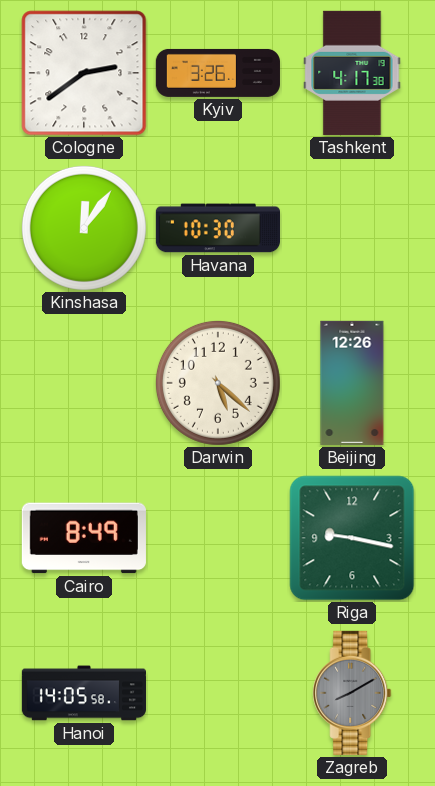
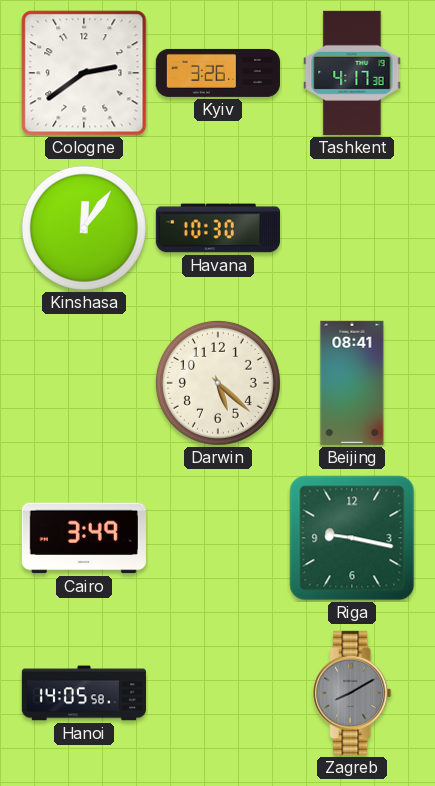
Beijing: 12:26 -> 08:41 (352, 383)
Cairo: 8:49 -> 3:49 (84, 538)
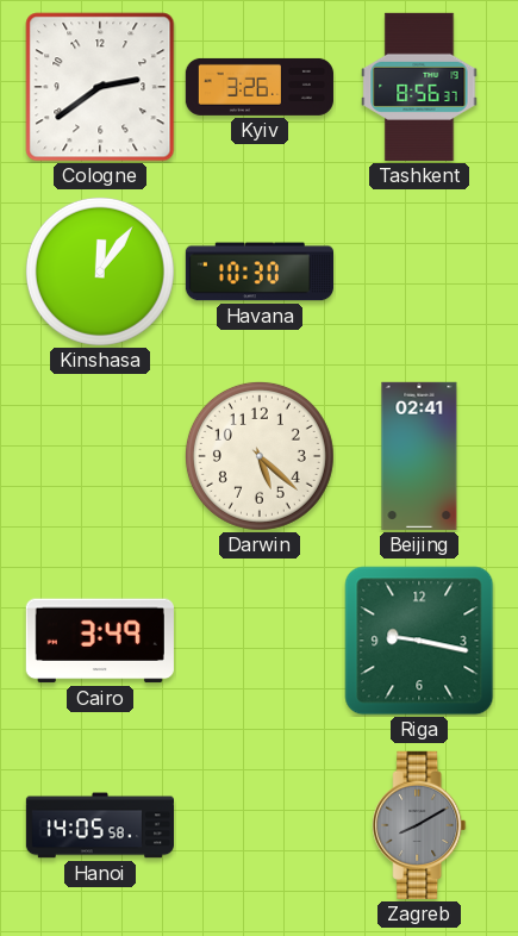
Tashkent: 4:17 -> 8:56 (419, 87)
Beijing: 08:41 -> 02:41 (419, 456)
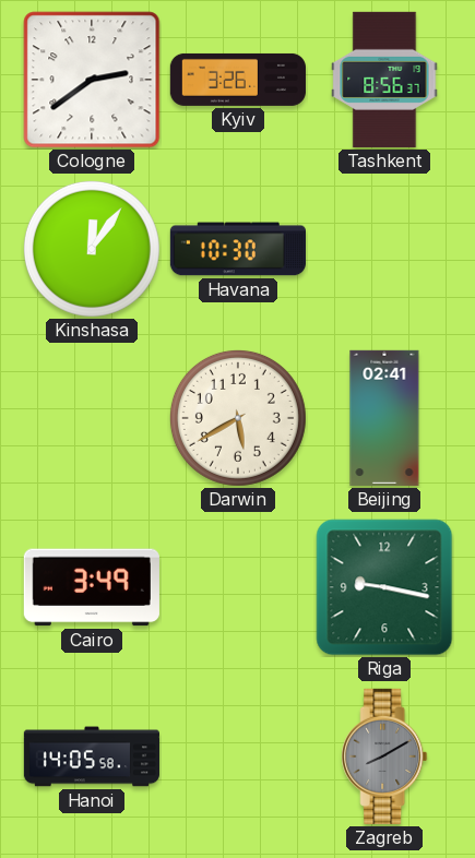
Darwin: 5:22 -> 5:40 (238, 418)
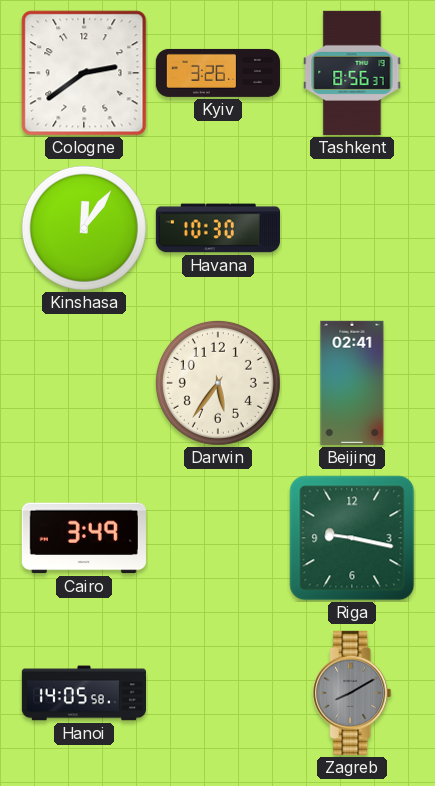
Darwin: 5:40 -> 5:36 (218, 383)
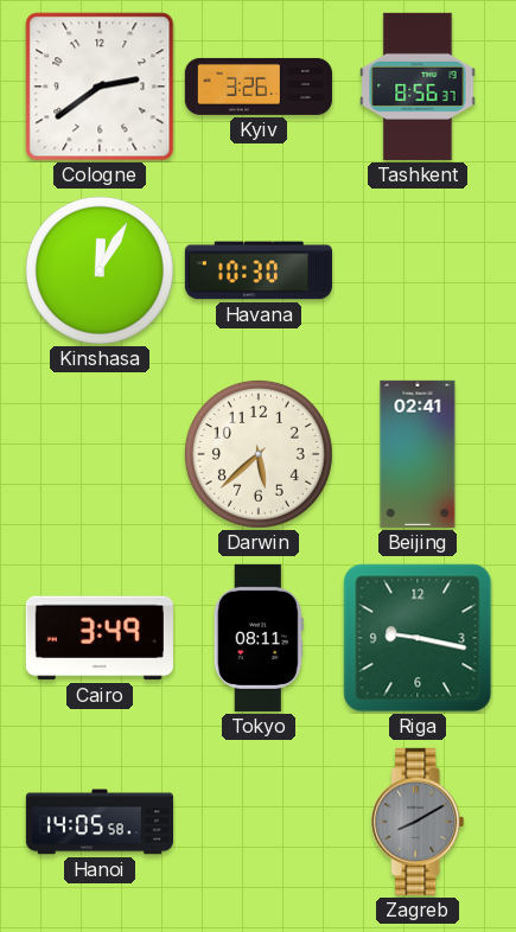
Kinshasa: 12:06 -> 12:05 (100, 270)
Darwin: 5:36 -> 5:38 (259, 454)
Tokyo: none -> 08:11 (259, 638)
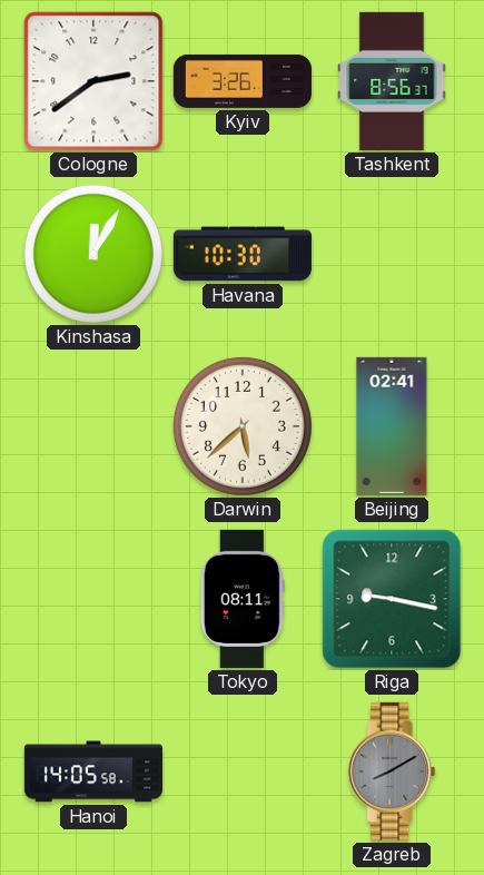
Cairo: 3:49 -> none (100, 638)
